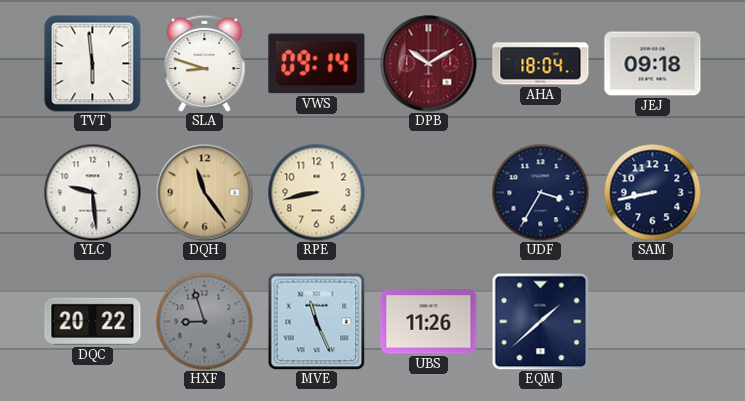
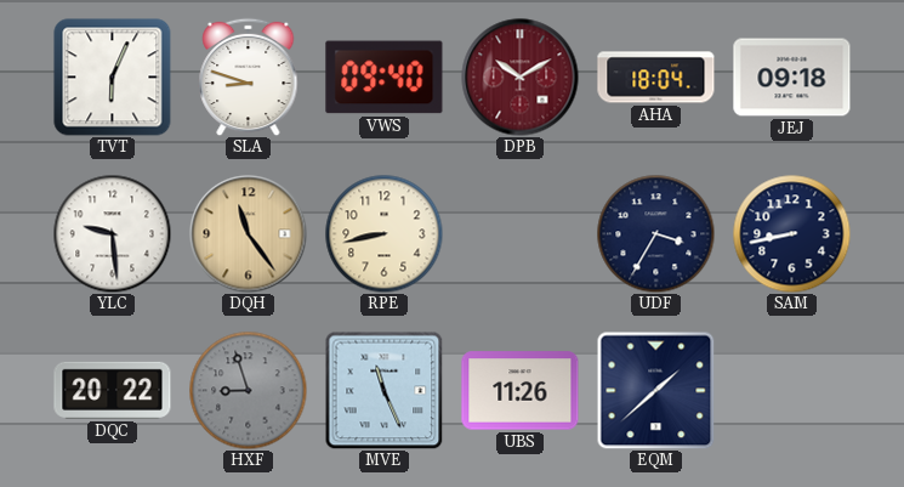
TVT: 5:59 -> 6:04 (113, 78)
VWS: 09:14 -> 09:40 (385, 78)
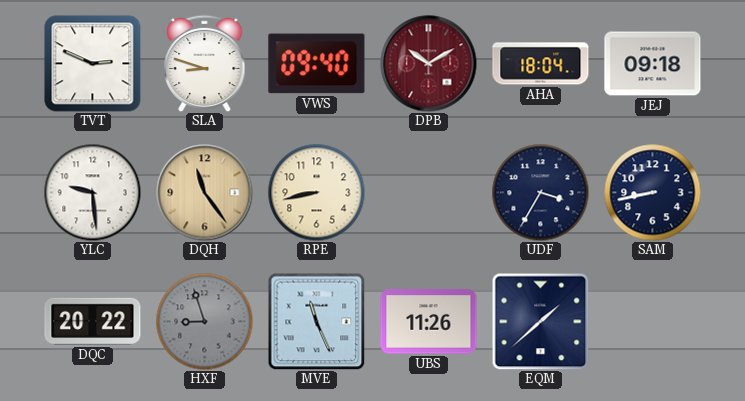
TVT: 6:04 -> 2:49 (93, 64)
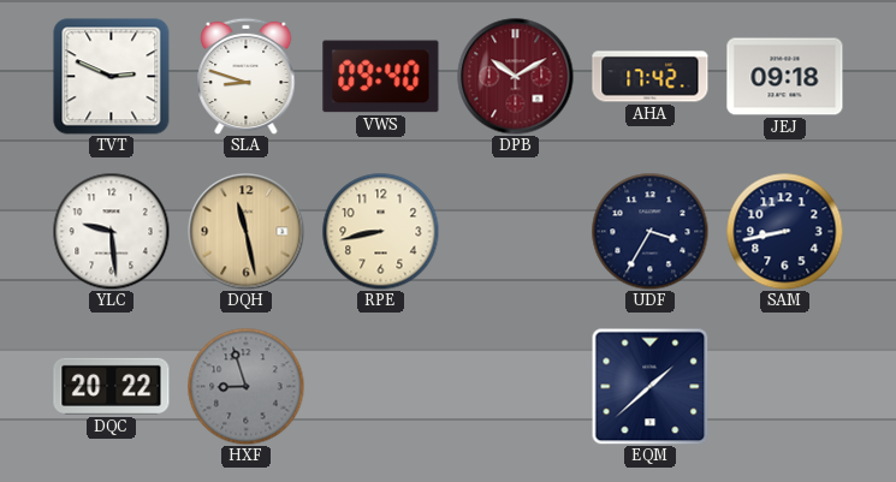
AHA: 18:04 -> 17:42 (651, 77)
DQH: 11:24 -> 11:28 (247, 232)
MVE: 11:26 -> none (316, 321)
UBS: 11:26 -> none (429, 322)
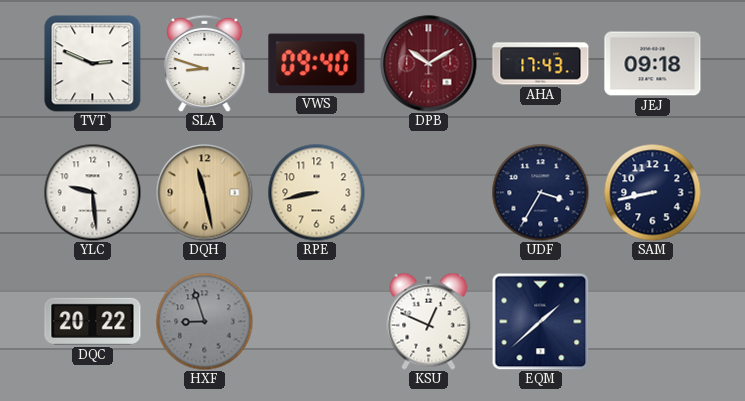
AHA: 17:42 -> 17:43 (541, 64)
KSU: none -> 12:49 (429, 321)
